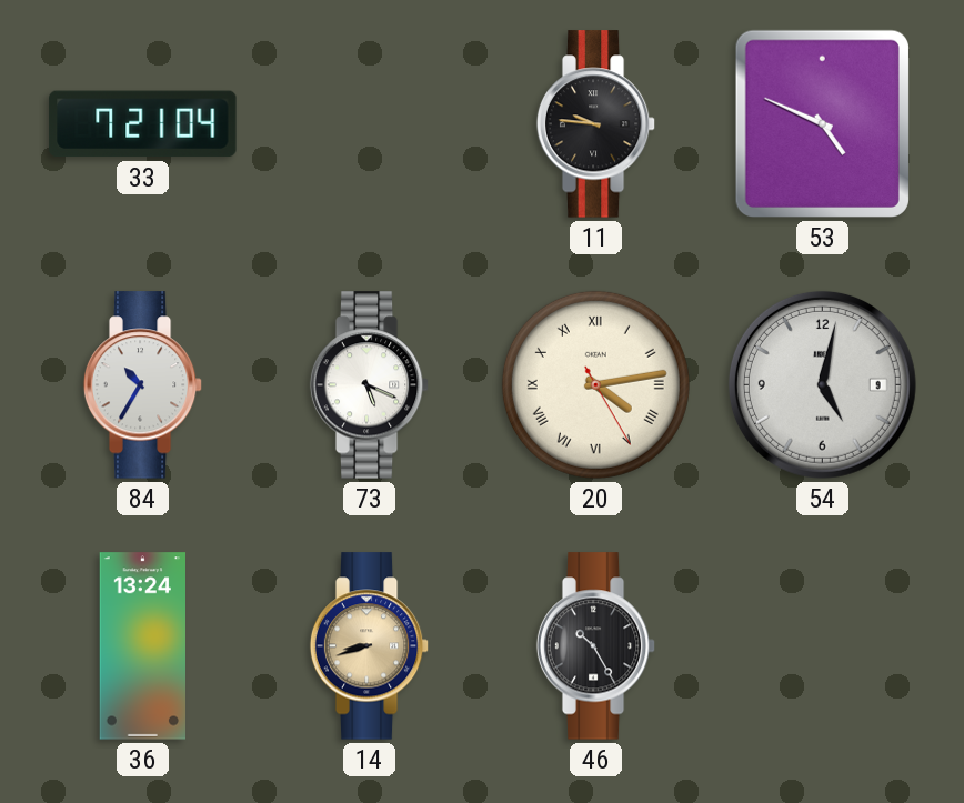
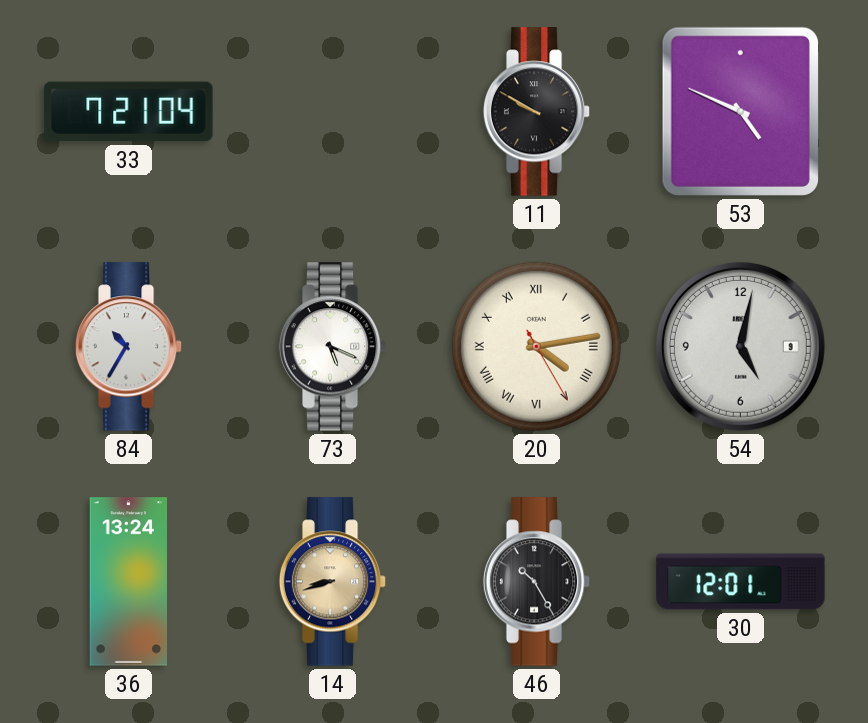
11: 9:46 -> 9:50 (537, 112)
30: none -> 12:01 (741, 582)
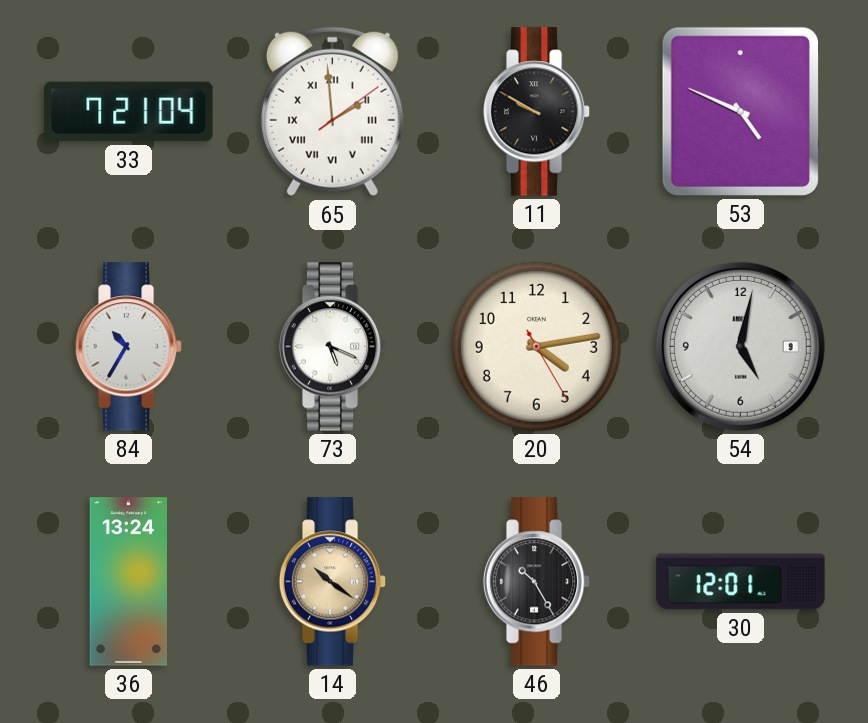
65: none -> 1:59 (332, 112)
20 numerals: Roman -> Arabic (536, 346)
14: 8:42 -> 10:21 (333, 582)
